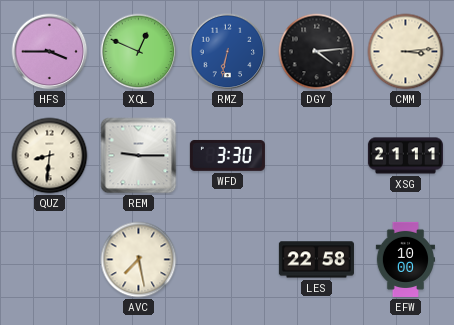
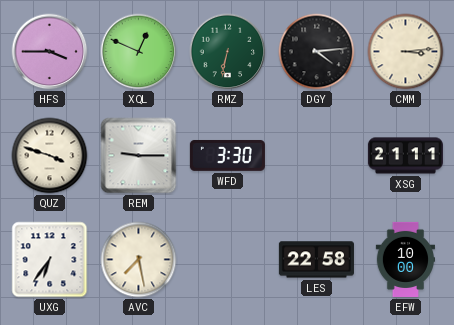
RMZ dial: blue -> green (228, 52)
QUZ: 8:31 -> 3:48 (50, 156)
UXG: none -> 6:36 (50, 260)
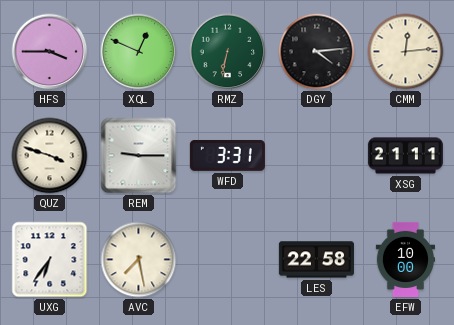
CMM: 3:14 -> 12:14 (406, 52)
WFD: 3:30 -> 3:31 (227, 155)
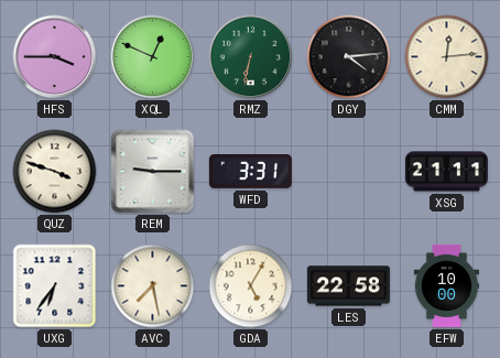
GDA: none -> 5:05 (251, 286)
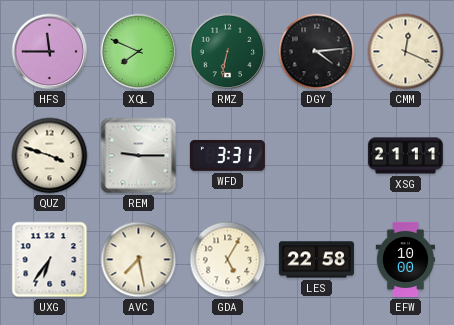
HFS: 3:45 -> 11:45 (50, 52)
XQL: 12:49 -> 7:49 (139, 52)
CMM: 12:14 -> 12:19 (406, 52)
